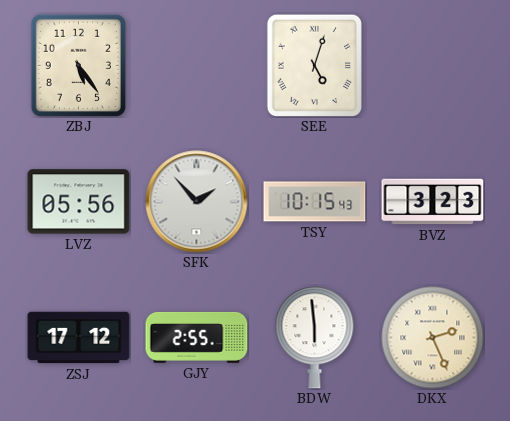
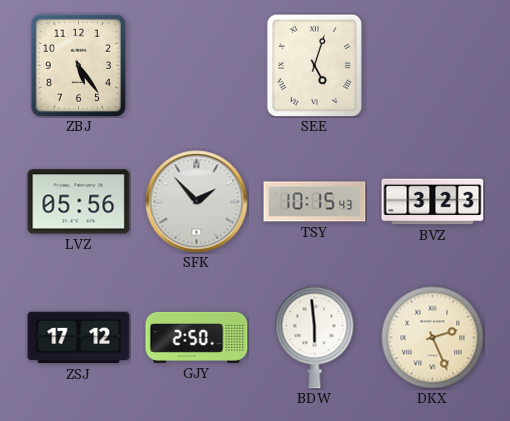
GJY: 2:55 -> 2:50 (197, 337)
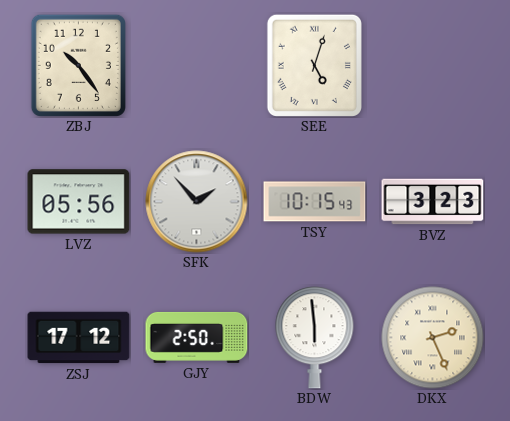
ZBJ: 5:24 -> 10:24 (78, 65)
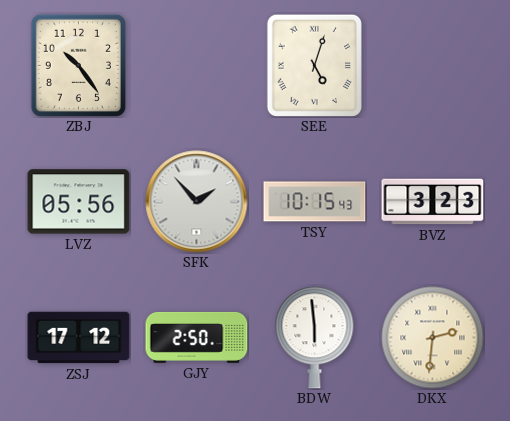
DKX: 2:26 -> 2:31 (433, 338)
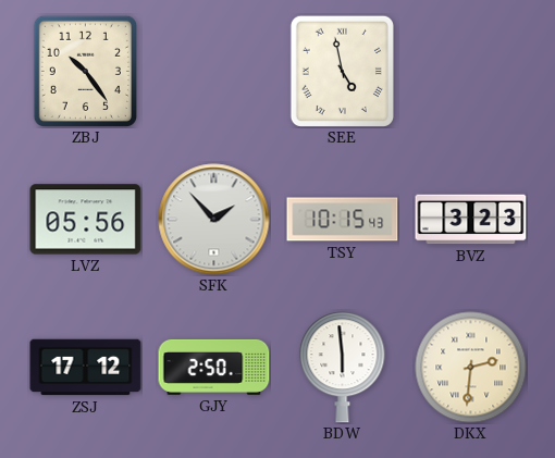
SEE: 5:03 -> 4:58 (342, 71)
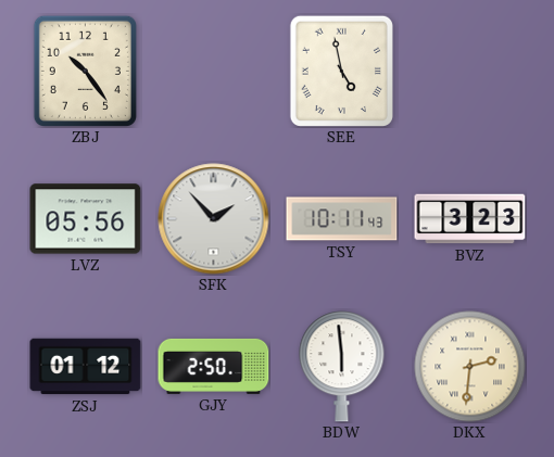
TSY: 10:15 -> 10:11 (342, 219)
ZSJ: 17:12 -> 01:12 (86, 367)
